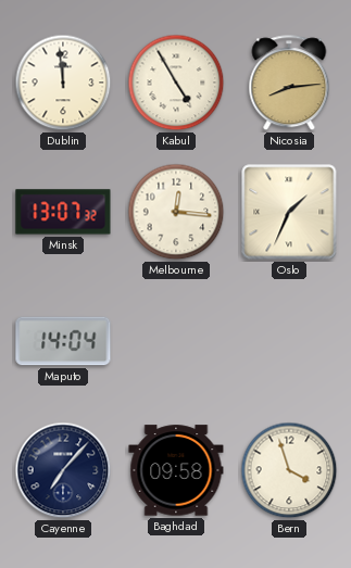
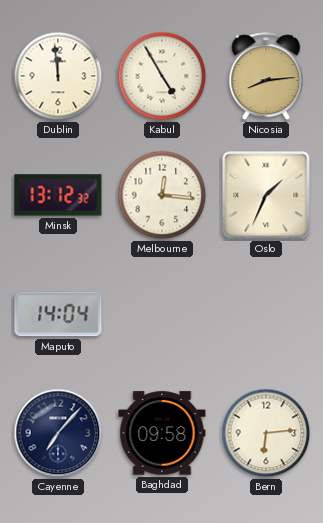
Minsk: 13:07 -> 13:12 (58, 195)
Bern: 3:57 -> 6:14 (266, 433)
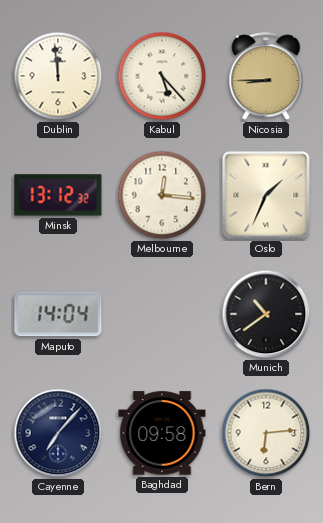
Kabul: 4:55 -> 5:23 (162, 76)
Nicosia: 8:14 -> 8:45 (266, 77)
Munich: none -> 10:39 (266, 314)
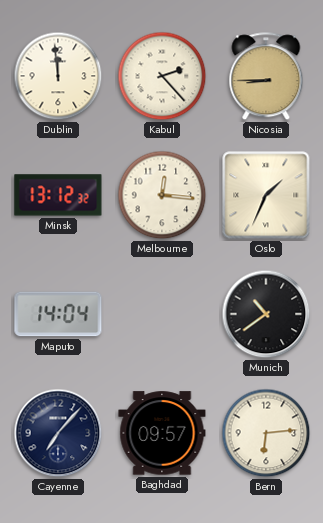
Kabul: 5:23 -> 2:23 (162, 76)
Baghdad: 09:58 -> 09:57 (162, 433)
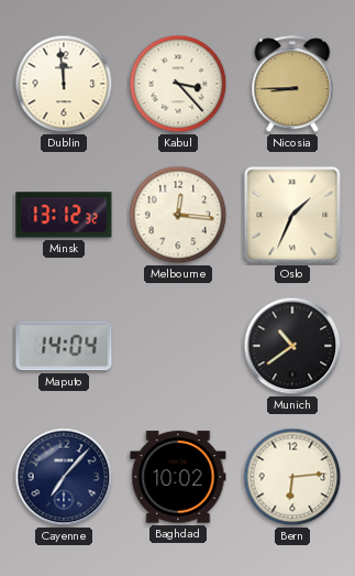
Kabul: 2:23 -> 3:23 (178, 84)
Baghdad: 09:57 -> 10:02 (178, 477)
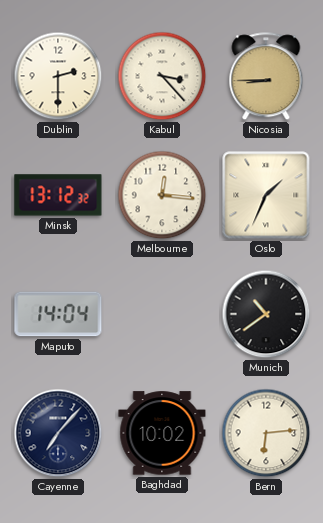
Dublin: 11:59 -> 2:30 (58, 76)
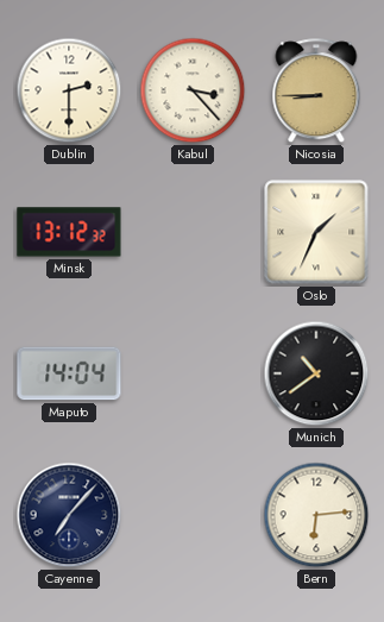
Melbourne: 12:16 -> none (162, 195)
Baghdad: 10:02 -> none (162, 433)
